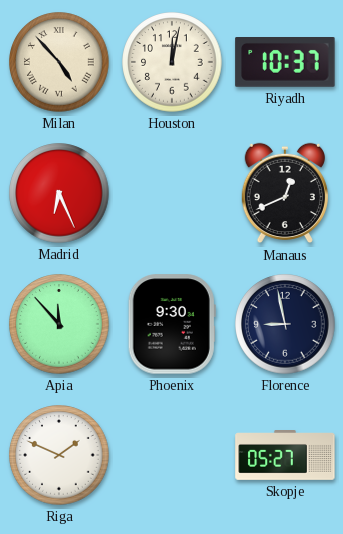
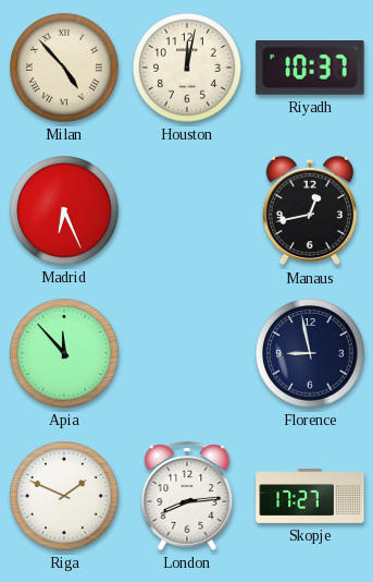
Manaus: 12:41 -> 12:43 (310, 210)
Phoenix: 9:30 -> none (172, 324)
London: none -> 8:14 (187, 497)
Skopje: 05:27 -> 17:27 (310, 497)
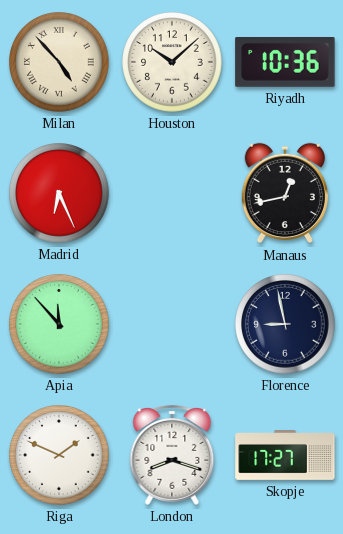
Houston: 12:02 -> 10:08 (172, 62)
Riyadh: 10:37 -> 10:36 (285, 63)
London: 8:14 -> 8:18 (172, 456)
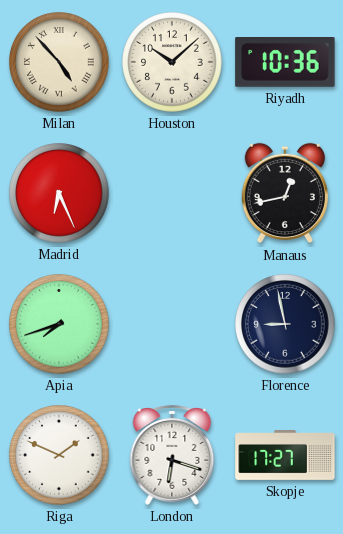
Apia: 11:53 -> 7:42 (59, 324)
London: 8:18 -> 6:18 (172, 456)
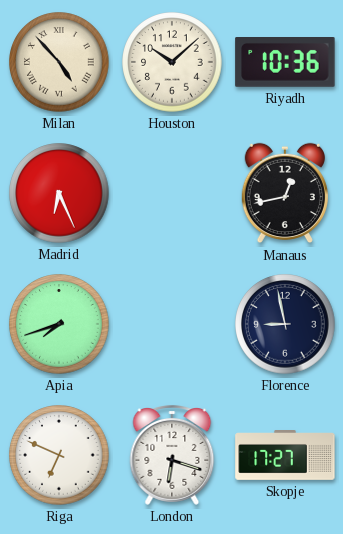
Riga: 1:49 -> 6:49 (59, 455)
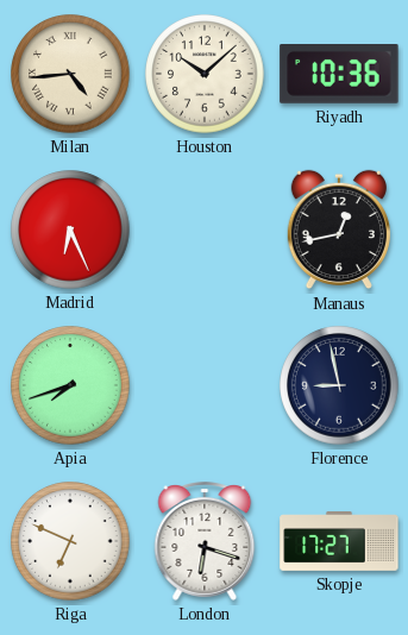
Milan: 4:53 -> 4:44 (70, 74)
